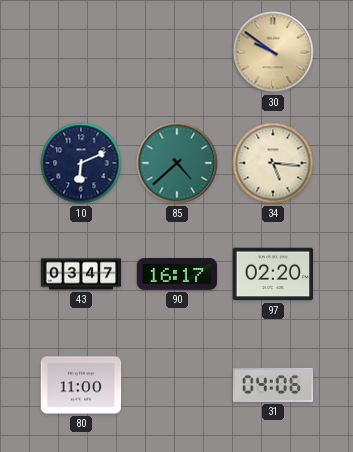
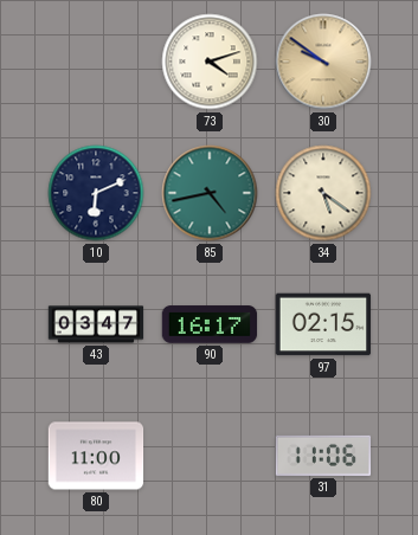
73: none -> 4:12 (210, 62)
85: 4:38 -> 4:43 (210, 193)
34: 5:16 -> 5:21 (323, 193)
97: 02:20 -> 02:15 (323, 324)
31: 04:06 -> 11:06 (323, 456)
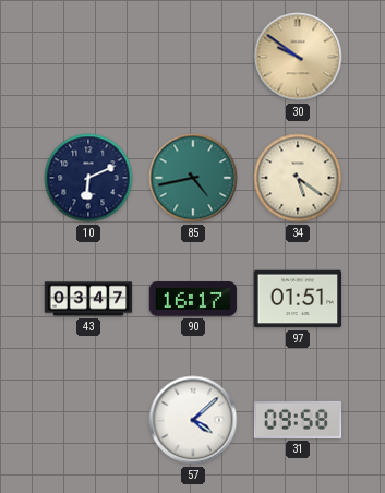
73: 4:12 -> none (210, 62)
97: 02:15 -> 01:51 (298, 299)
80: 11:00 -> none (96, 456)
57: none -> 4:08 (193, 420)
31: 11:06 -> 09:58 (298, 420)
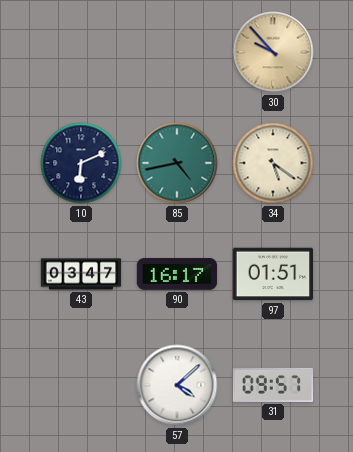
30: 9:51 -> 9:53 (273, 52)
31: 09:58 -> 09:57 (273, 385)
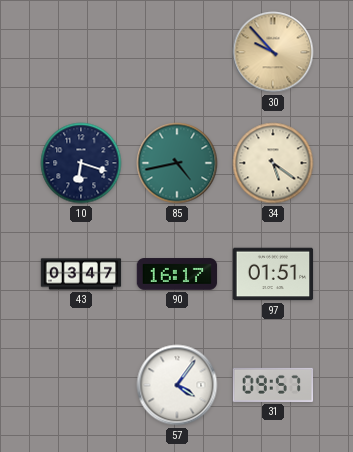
10: 6:11 -> 6:18 (81, 163)
57: 4:08 -> 4:06 (177, 385)
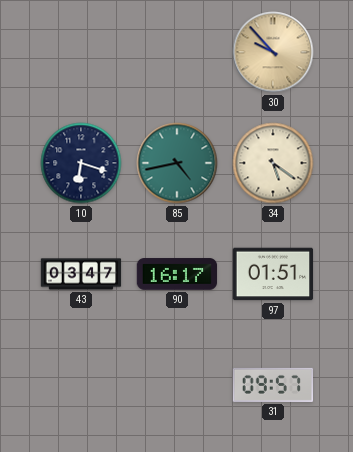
57: 4:06 -> none (177, 385)
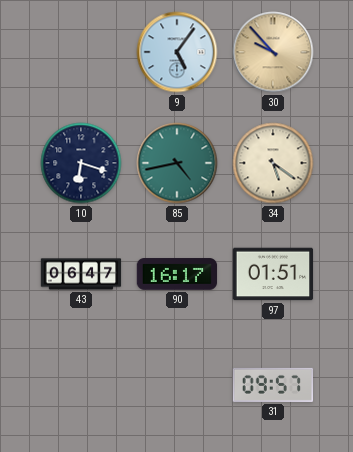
9: none -> 5:06 (177, 52)
43: 03:47 -> 06:47 (81, 274)
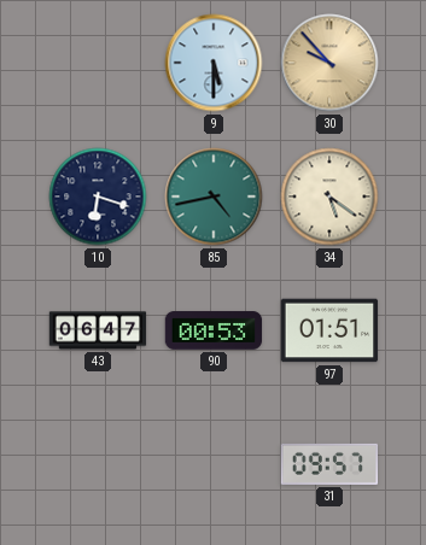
9: 5:06 -> 5:30 (214, 63)
90: 16:17 -> 00:53 (214, 330)
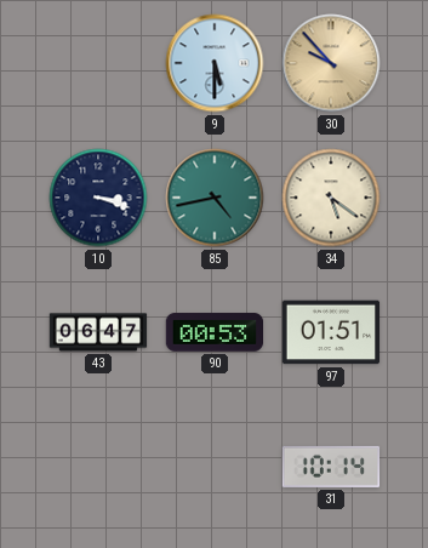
10: 6:18 -> 3:18 (98, 198)
31: 09:57 -> 10:14 (331, 467)
